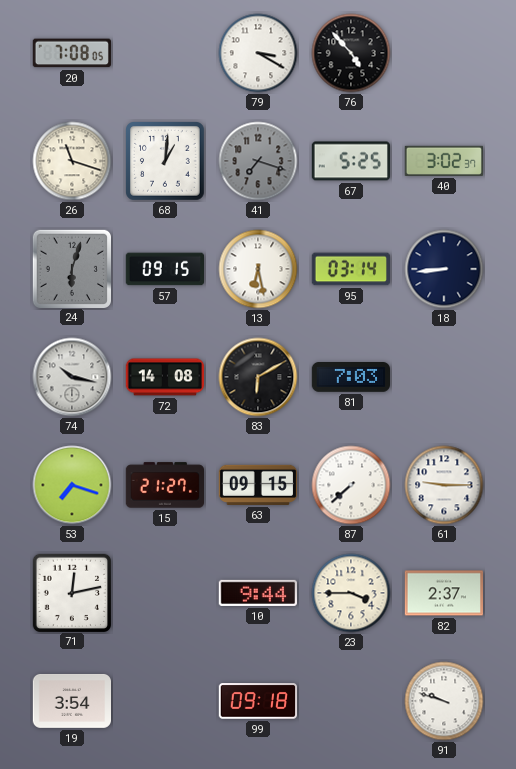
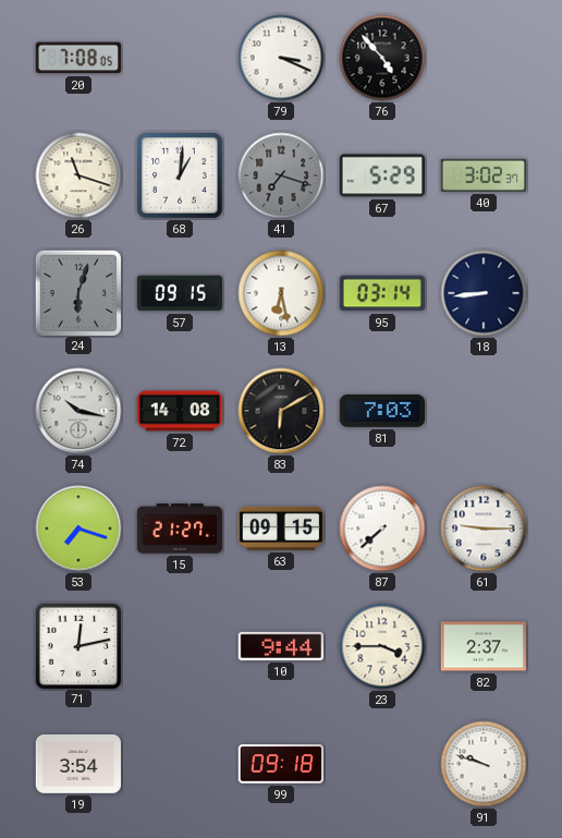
79: 3:20 -> 3:19 (281, 58)
67: 5:25 -> 5:29 (381, 175)
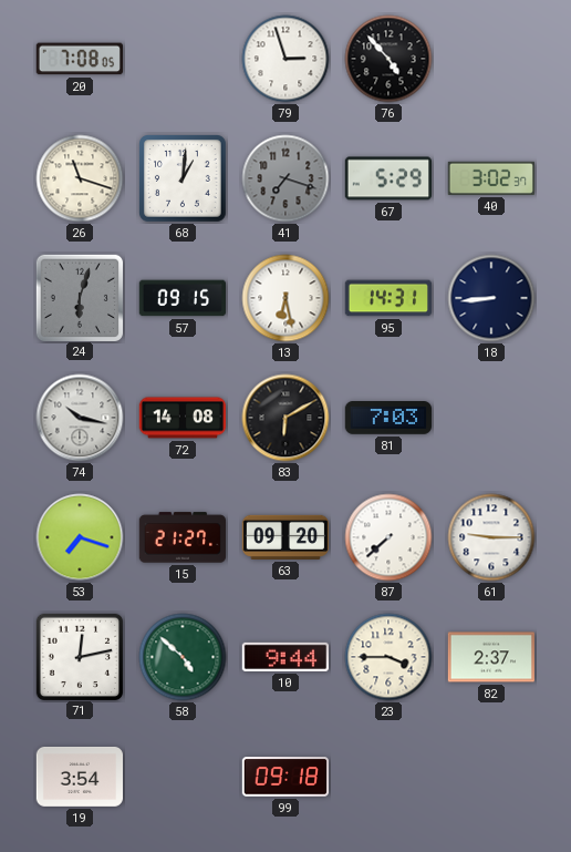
79: 3:19 -> 2:57 (285, 59)
95: 03:14 -> 14:31 (387, 298)
63: 09:15 -> 09:20 (285, 537)
58: none -> 4:52 (183, 657)
91: 9:48 -> none (484, 764)
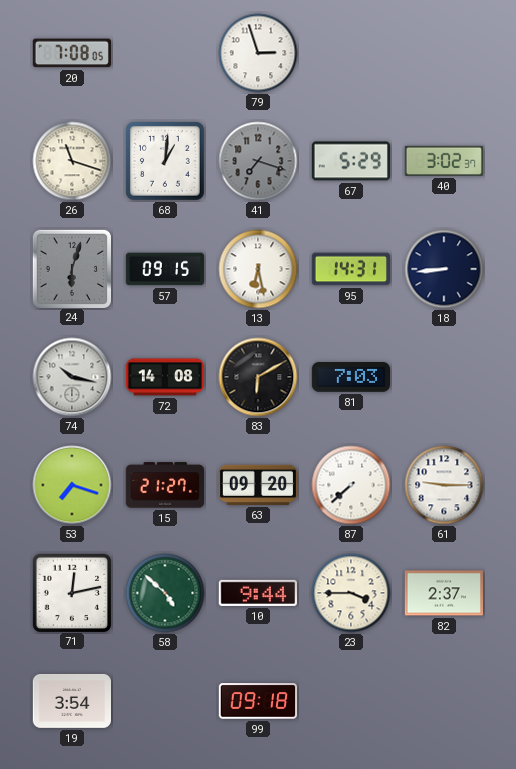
76: 4:53 -> none (388, 59)
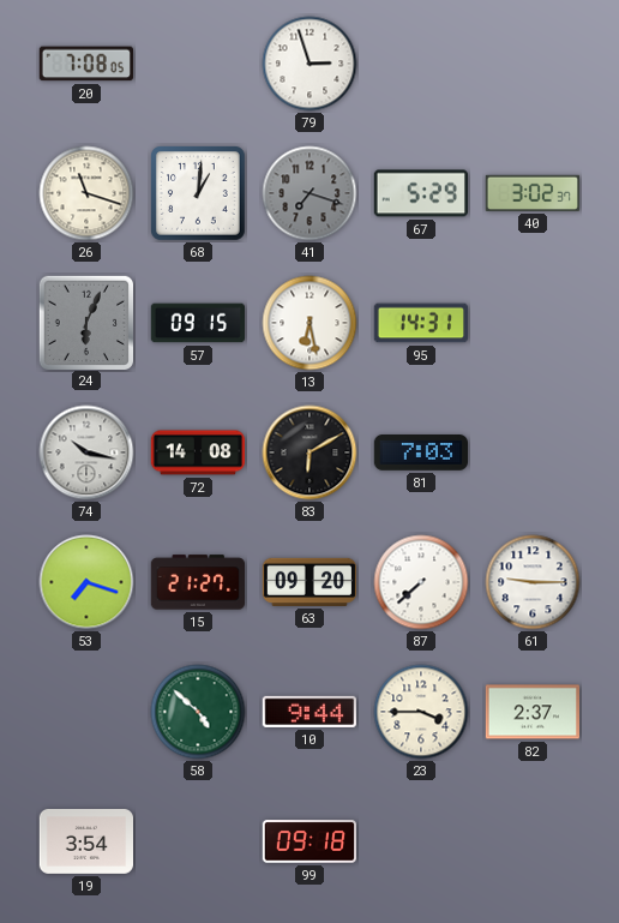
24: 6:03 -> 6:04 (85, 322)
18: 8:44 -> none (444, 269)
71: 12:13 -> none (71, 592)
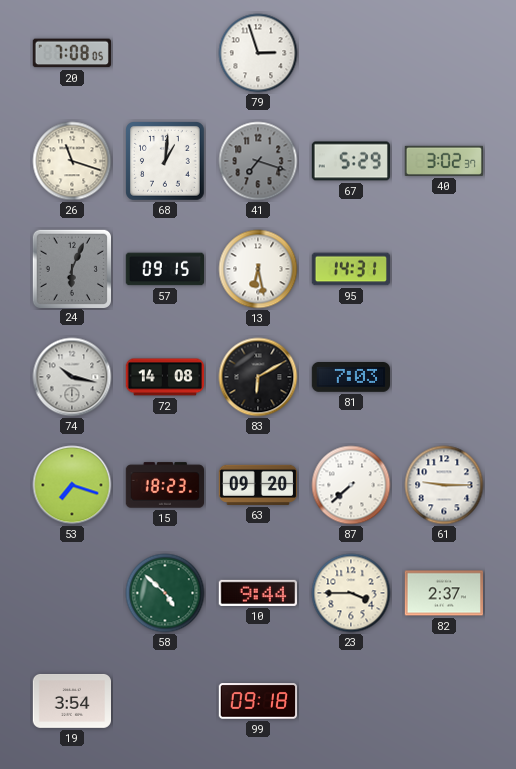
15: 21:27 -> 18:23 (165, 485)
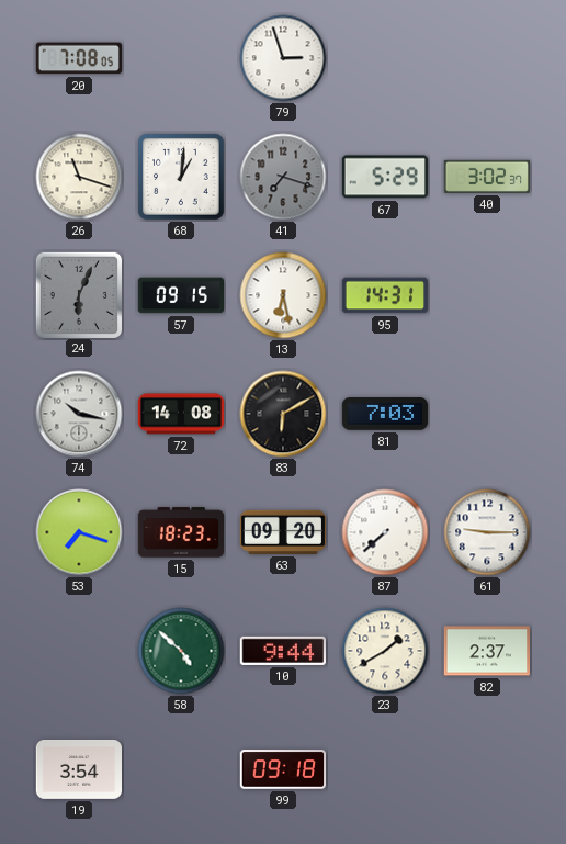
23: 3:45 -> 1:40 (385, 651)
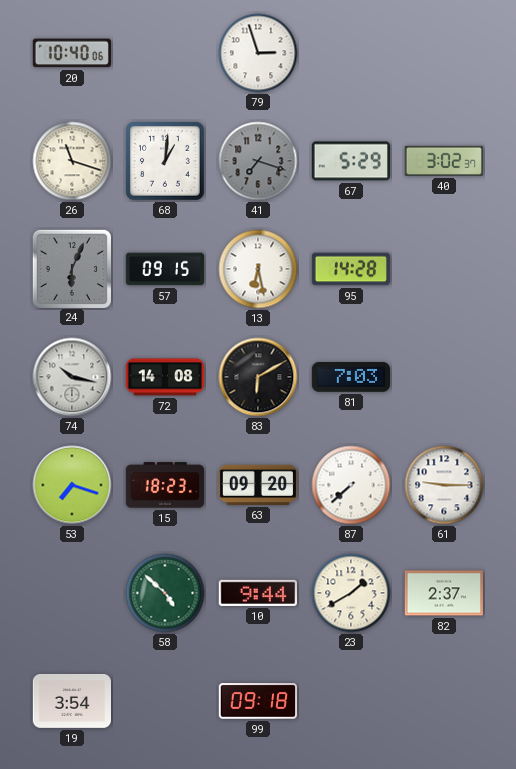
20: 7:08 -> 10:40 (72, 53)
95: 14:31 -> 14:28 (350, 269)
